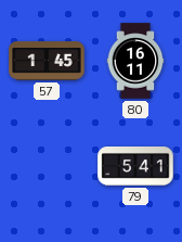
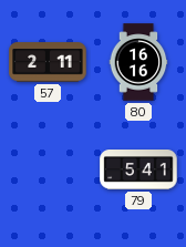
57: 1:45 -> 2:11 (48, 62)
80: 16:11 -> 16:16 (138, 62)
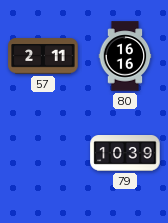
79: 5:41 -> 10:39 (125, 154)
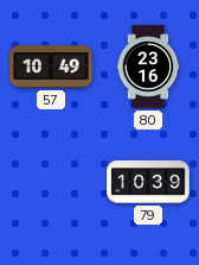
57: 2:11 -> 10:49 (51, 67)
80: 16:16 -> 23:16 (148, 67)
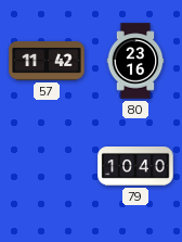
57: 10:49 -> 11:42 (47, 61)
79: 10:39 -> 10:40 (135, 167)
